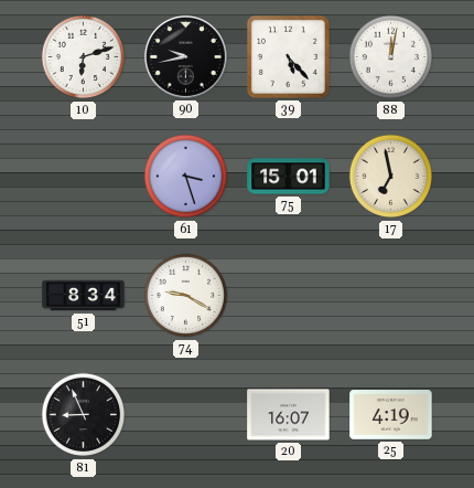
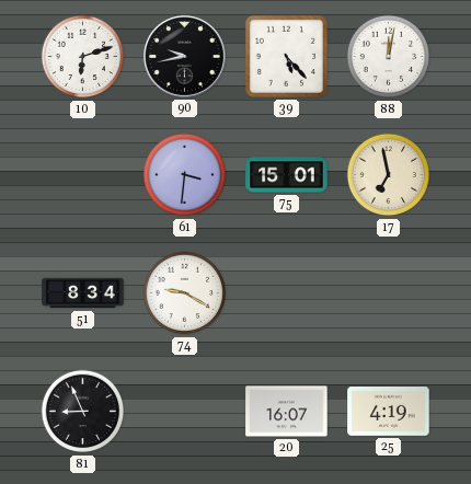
61: 3:27 -> 3:31 (185, 175)
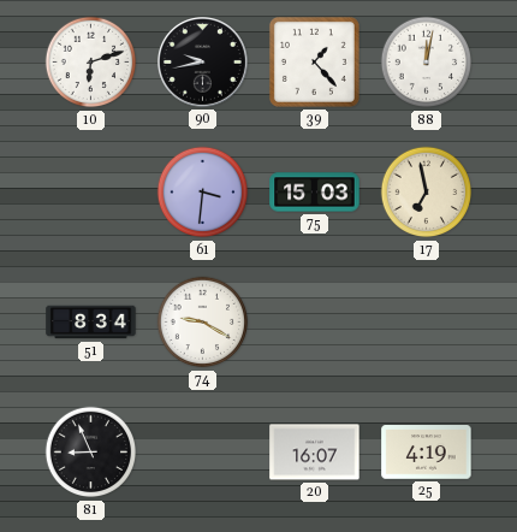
39: 5:23 -> 1:23 (314, 61)
75: 15:01 -> 15:03 (315, 193)
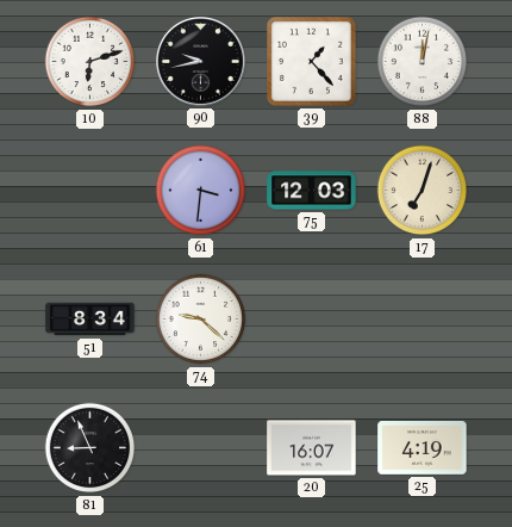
75: 15:03 -> 12:03 (312, 191)
17: 6:58 -> 7:03 (423, 191)
74: 9:20 -> 9:22 (201, 320)
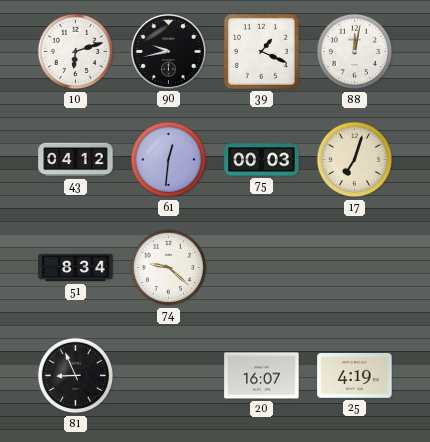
39: 1:23 -> 1:19 (261, 51)
43: none -> 04:12 (76, 160)
61: 3:31 -> 12:31 (169, 160)
75: 12:03 -> 00:03 (262, 160)
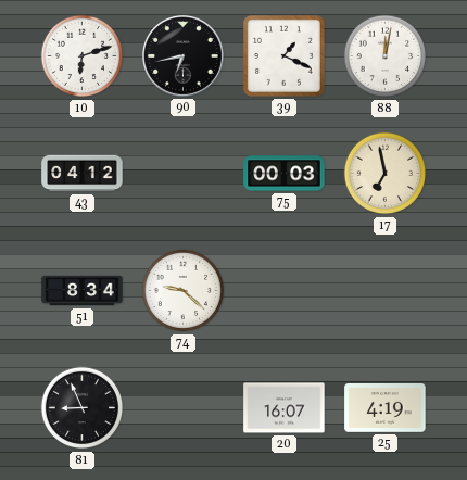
90: 9:43 -> 6:43 (182, 55)
61: 12:31 -> none (169, 160)
17: 7:03 -> 6:58 (386, 174)
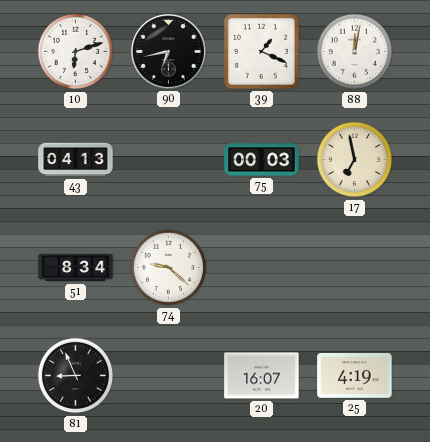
43: 04:12 -> 04:13 (76, 160)
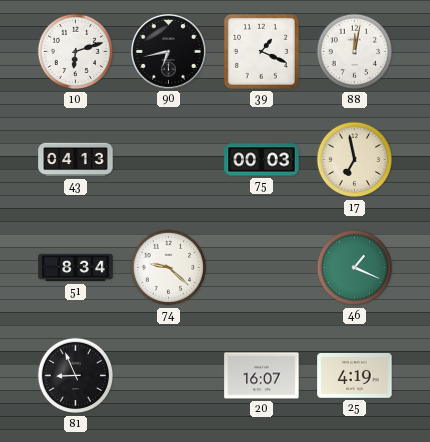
46: none -> 1:19 (355, 268)
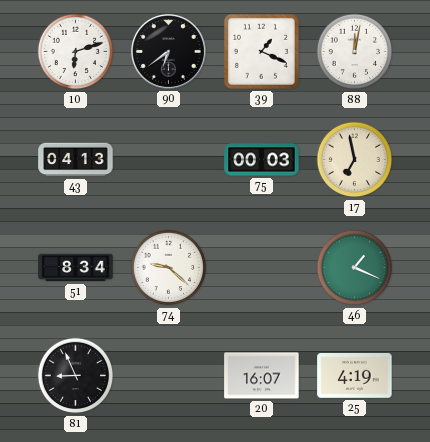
90: 6:43 -> 6:39 (168, 51)
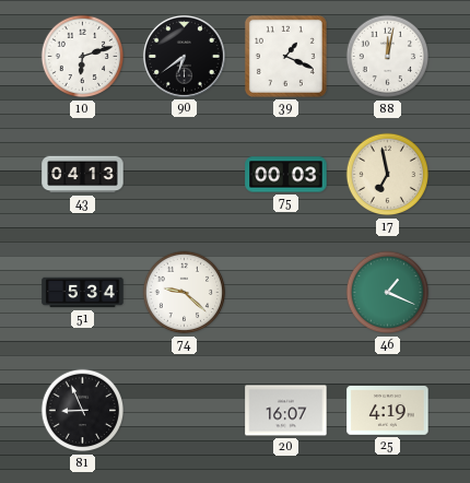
51: 8:34 -> 5:34 (83, 293)
